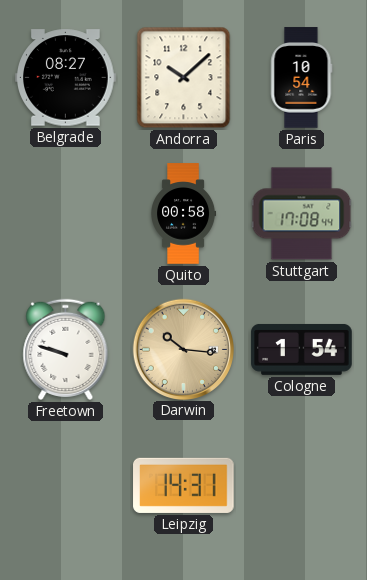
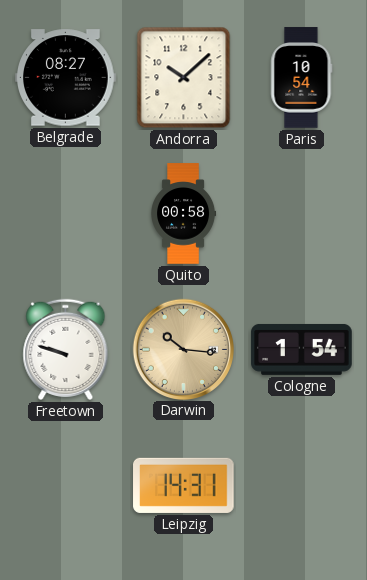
Stuttgart: 17:08 -> none (302, 214)
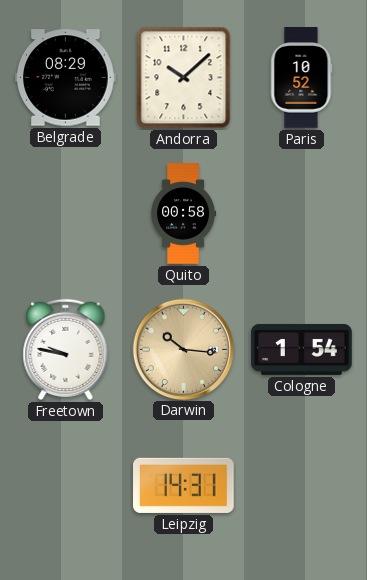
Belgrade: 08:27 -> 08:29 (66, 78)
Paris: 10:54 -> 10:52 (302, 78)
Freetown: 9:48 -> 9:47 (66, 349)
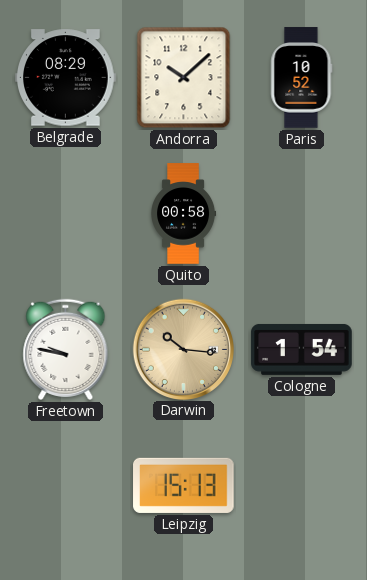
Leipzig: 14:31 -> 15:13 (184, 485)
